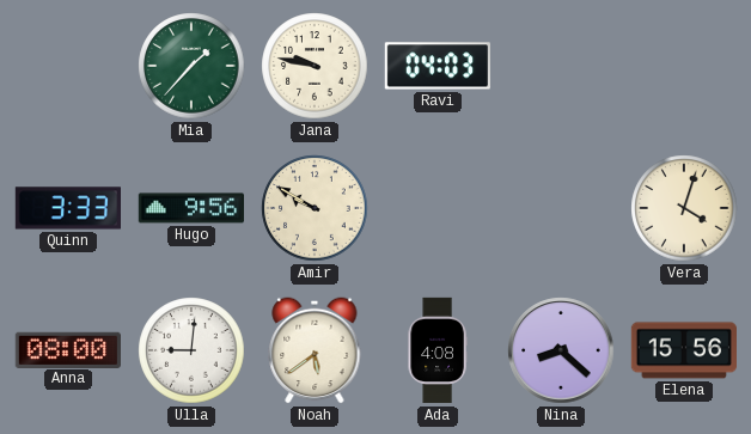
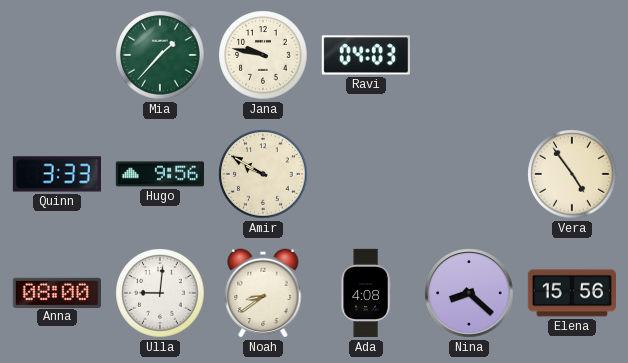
Vera: 4:03 -> 4:54 (572, 174)
Noah: 5:39 -> 8:39 (263, 293)
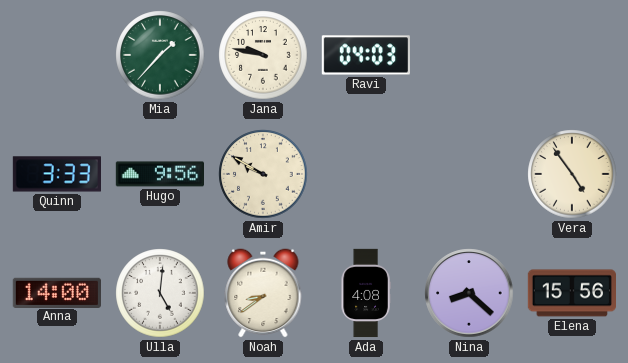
Anna: 08:00 -> 14:00 (56, 292)
Ulla: 9:01 -> 5:01 (160, 293)
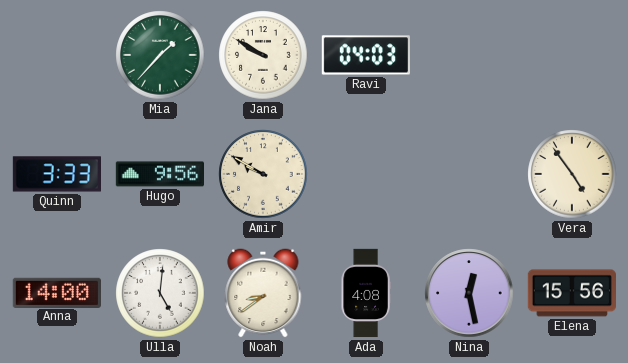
Jana: 9:47 -> 9:50 (263, 55)
Nina: 8:22 -> 12:28 (469, 293)
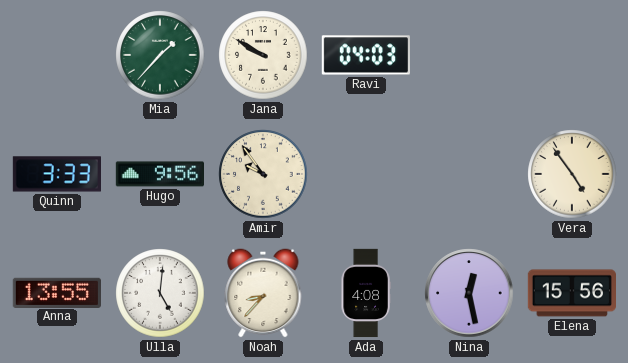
Amir: 9:50 -> 9:54 (263, 174)
Anna: 14:00 -> 13:55 (56, 292)
Noah: 8:39 -> 8:37 (263, 293)
